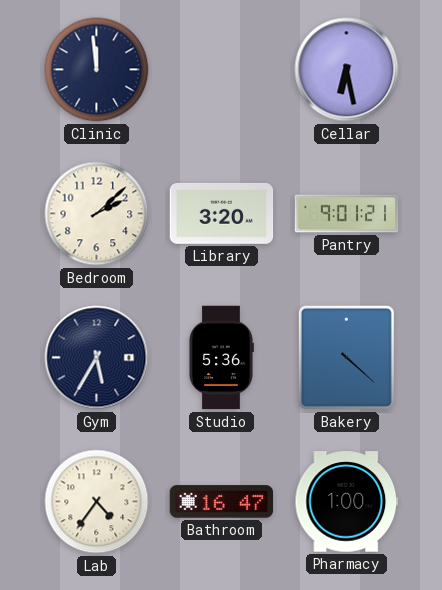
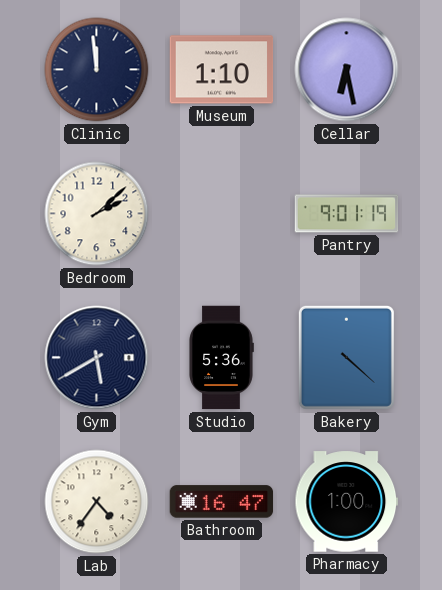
Museum: none -> 1:10 (222, 70)
Library: 3:20 -> none (222, 213)
Pantry: 9:01:21 -> 9:01:19 (347, 214)
Gym: 5:35 -> 5:40 (97, 358)
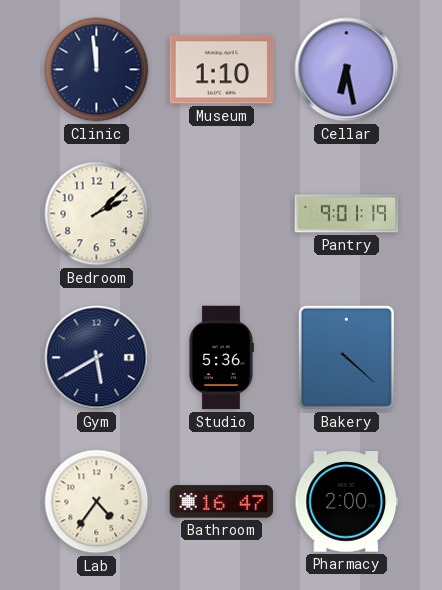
Pharmacy: 1:00 -> 2:00 (347, 502)
